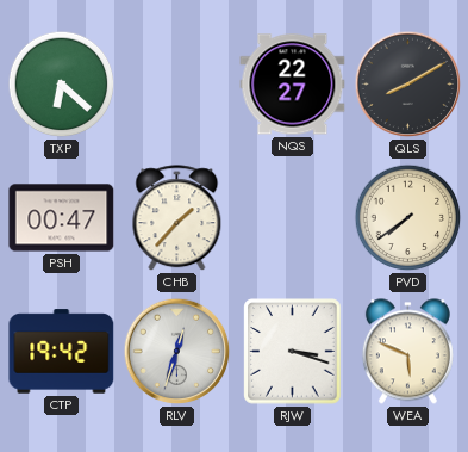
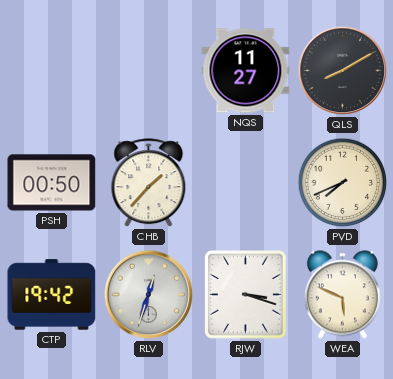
TXP: 6:22 -> none (62, 85)
NQS: 22:27 -> 11:27 (246, 71)
PSH: 00:47 -> 00:50 (52, 183)
PVD: 7:39 -> 7:41 (343, 183)
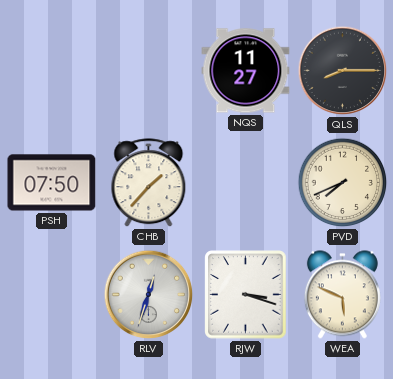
QLS: 8:10 -> 8:15 (343, 71)
PSH: 00:50 -> 07:50 (52, 183)
CTP: 19:42 -> none (52, 295)
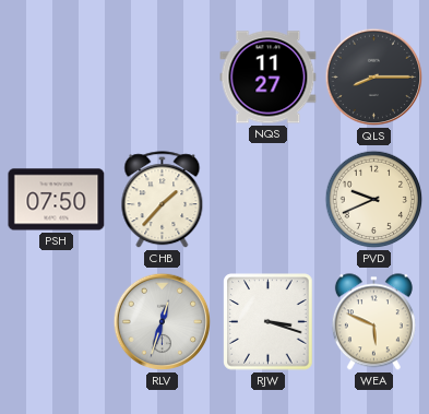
PVD: 7:41 -> 9:41 (374, 200)
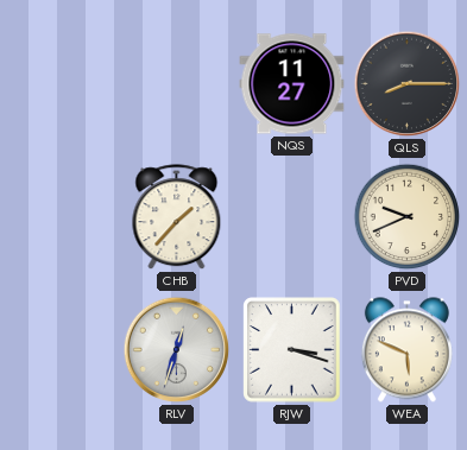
PSH: 07:50 -> none (57, 200)
